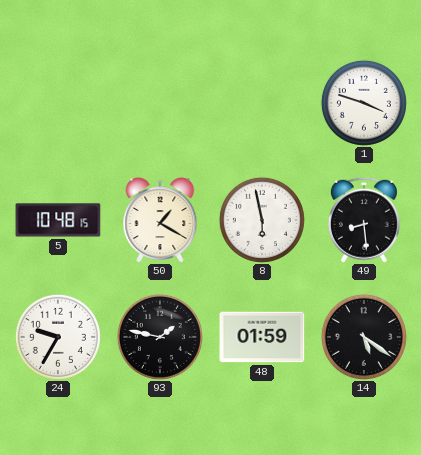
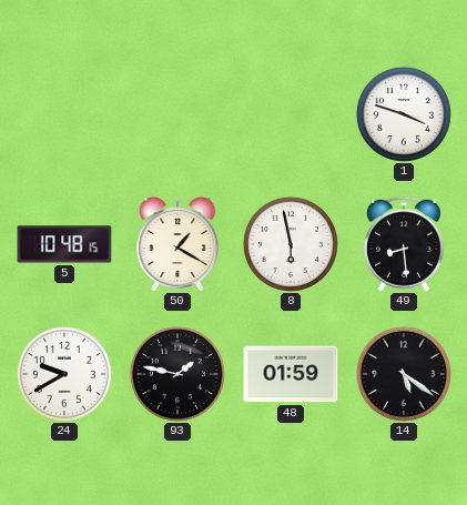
24: 9:35 -> 9:40 (64, 374)
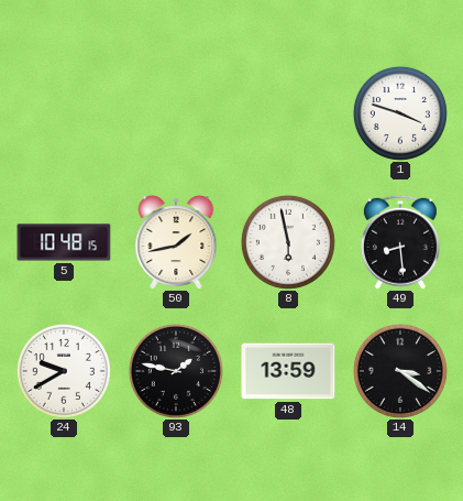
50: 1:20 -> 1:43 (176, 242)
48: 01:59 -> 13:59 (288, 371)
14: 5:21 -> 3:21 (400, 371)
